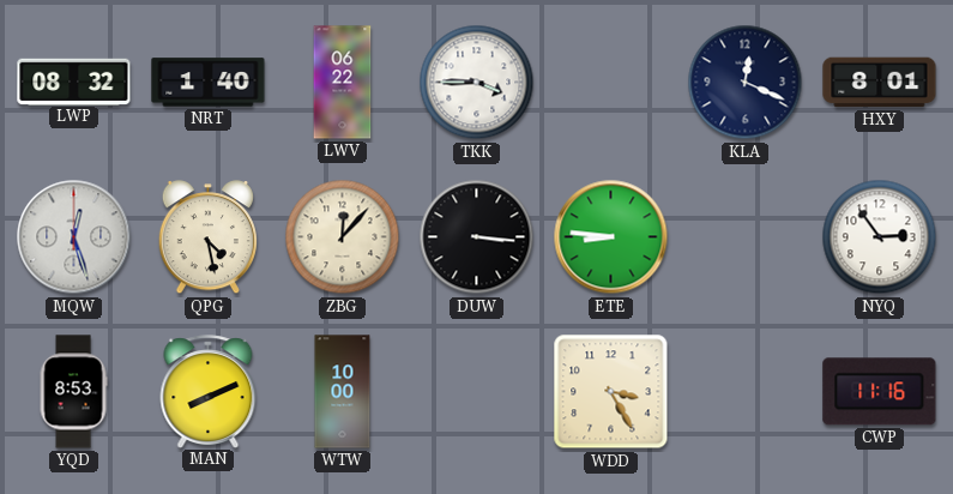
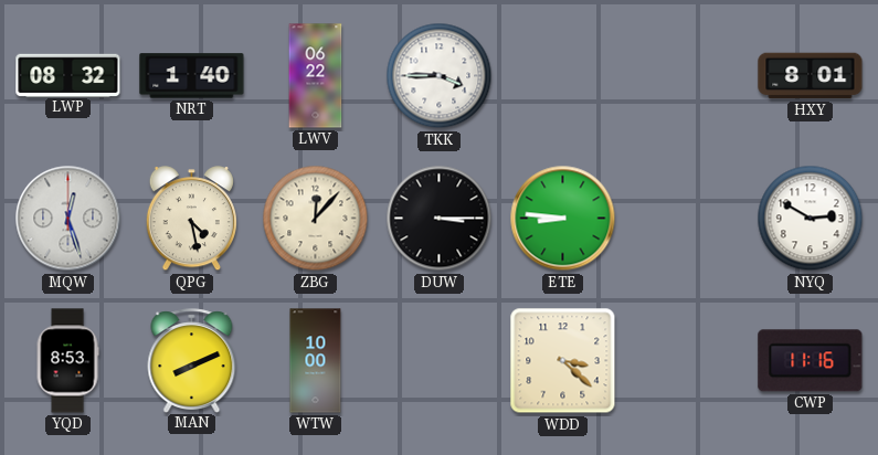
KLA: 12:19 -> none (746, 83)
DUW: 3:16 -> 3:15 (440, 219)
NYQ: 2:54 -> 2:50 (811, 219)
WDD: 3:25 -> 3:22 (563, 361)
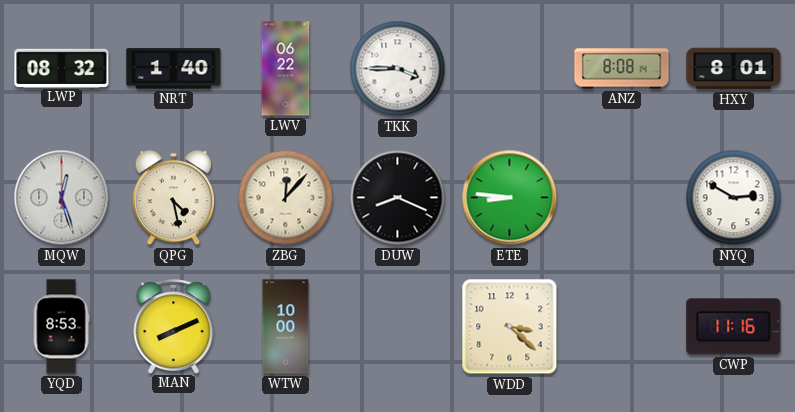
ANZ: none -> 8:08 (622, 69)
DUW: 3:15 -> 8:19 (398, 198)
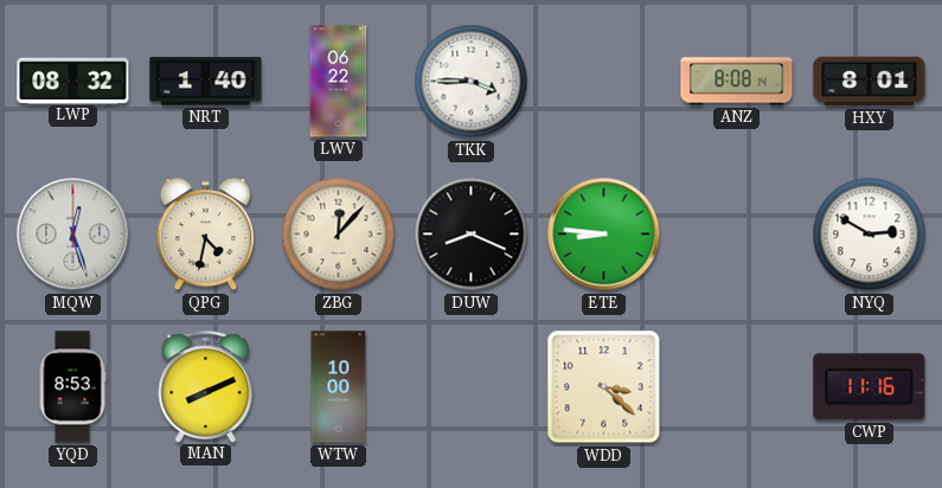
QPG: 4:28 -> 4:32 (205, 235)
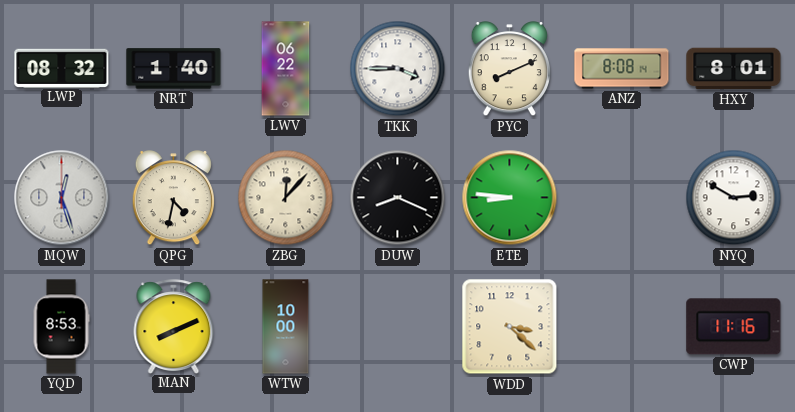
PYC: none -> 8:11 (509, 69)
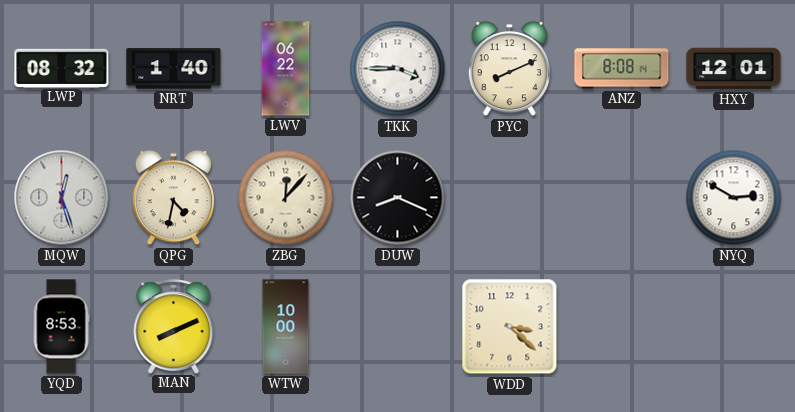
HXY: 8:01 -> 12:01 (734, 69)
ETE: 8:46 -> none (510, 198)
CWP: 11:16 -> none (734, 327)
